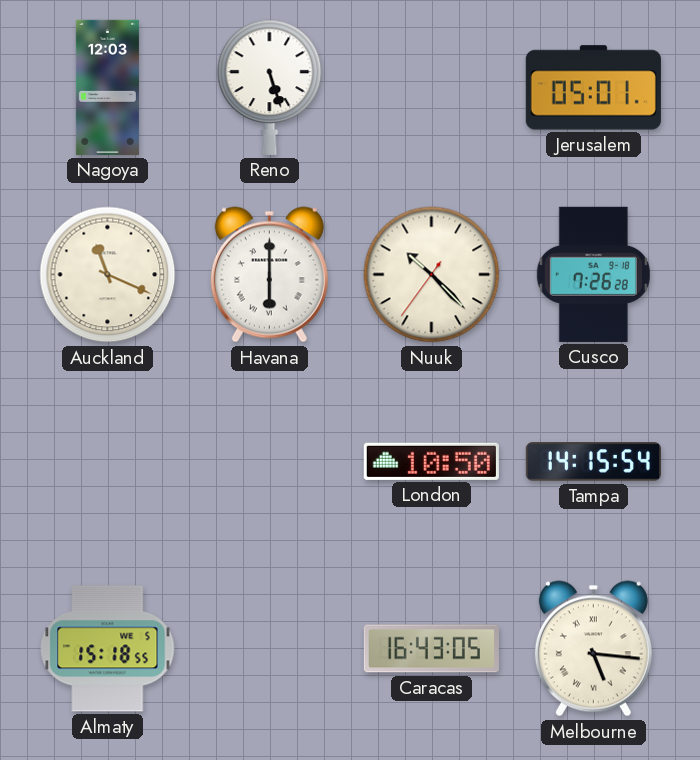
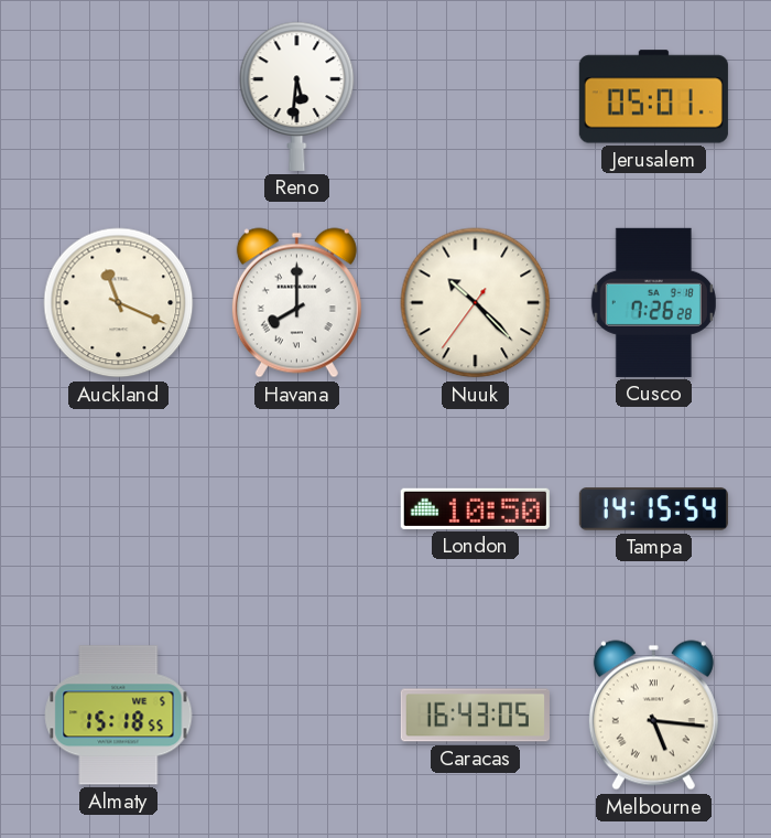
Nagoya: 12:03 -> none (107, 87)
Reno: 5:27 -> 5:31 (297, 96)
Havana: 6:00 -> 8:00 (296, 303)
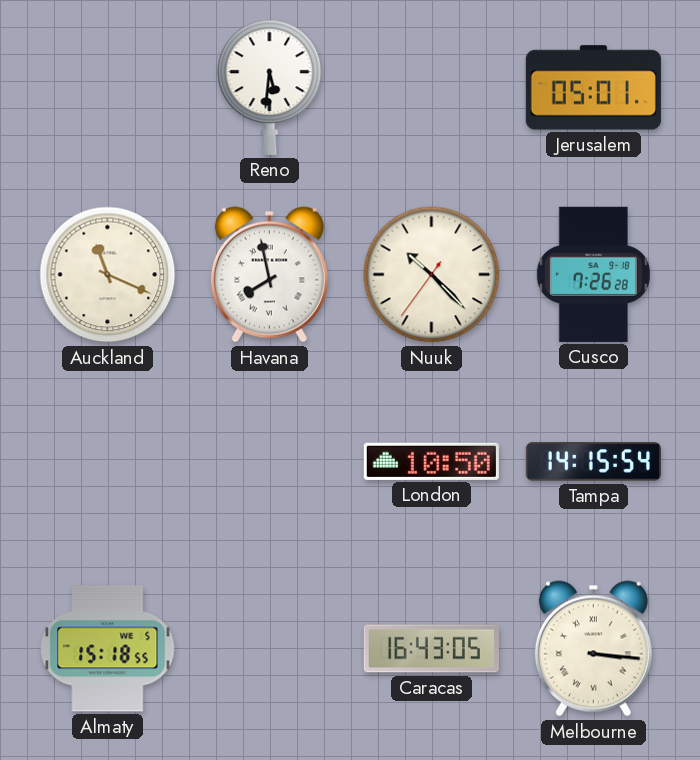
Havana: 8:00 -> 7:58 (269, 275)
Melbourne: 5:16 -> 3:16 (593, 649)
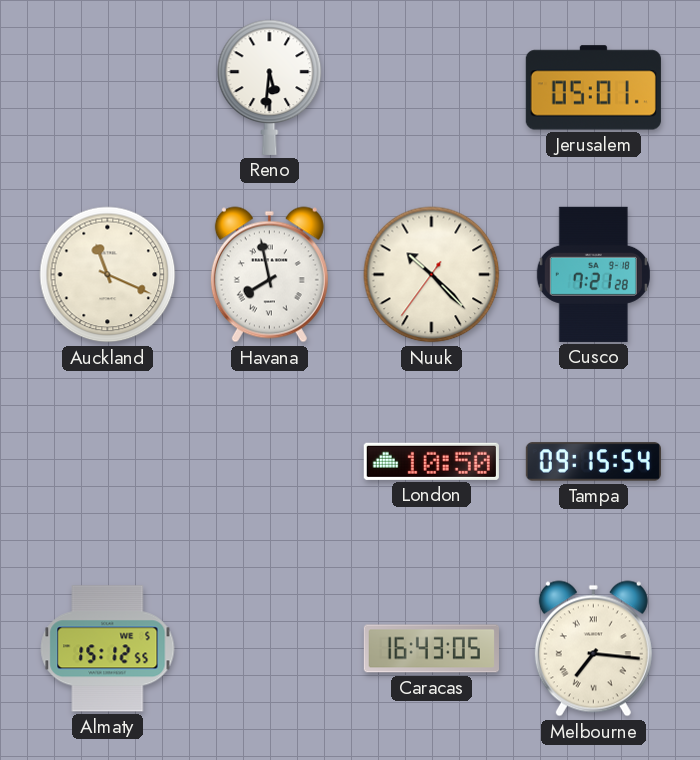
Cusco: 7:26 -> 7:21 (593, 274)
Tampa: 14:15 -> 09:15 (593, 462)
Almaty: 15:18 -> 15:12 (108, 649)
Melbourne: 3:16 -> 7:16 (593, 649)
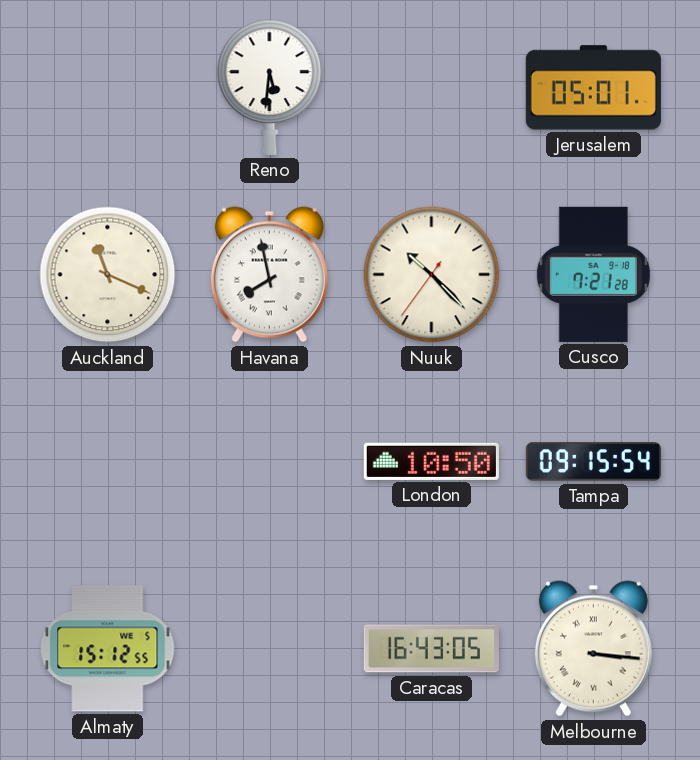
Melbourne: 7:16 -> 3:16 (593, 649)
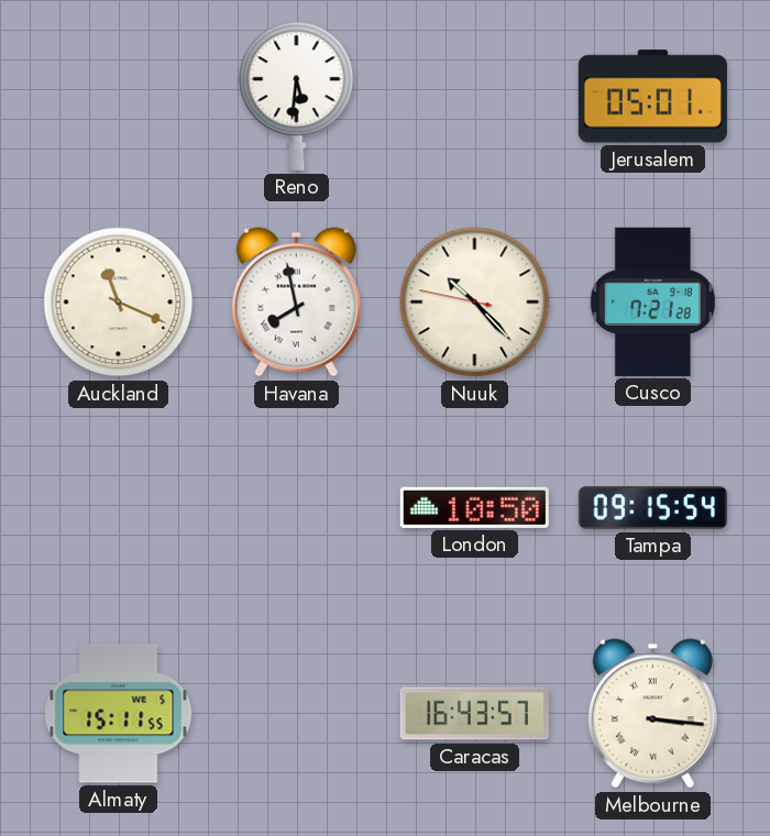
Nuuk: 10:22:36 -> 10:22:47 (475, 302)
Almaty: 15:12 -> 15:11 (119, 714)
Caracas: 16:43:05 -> 16:43:57 (474, 714)
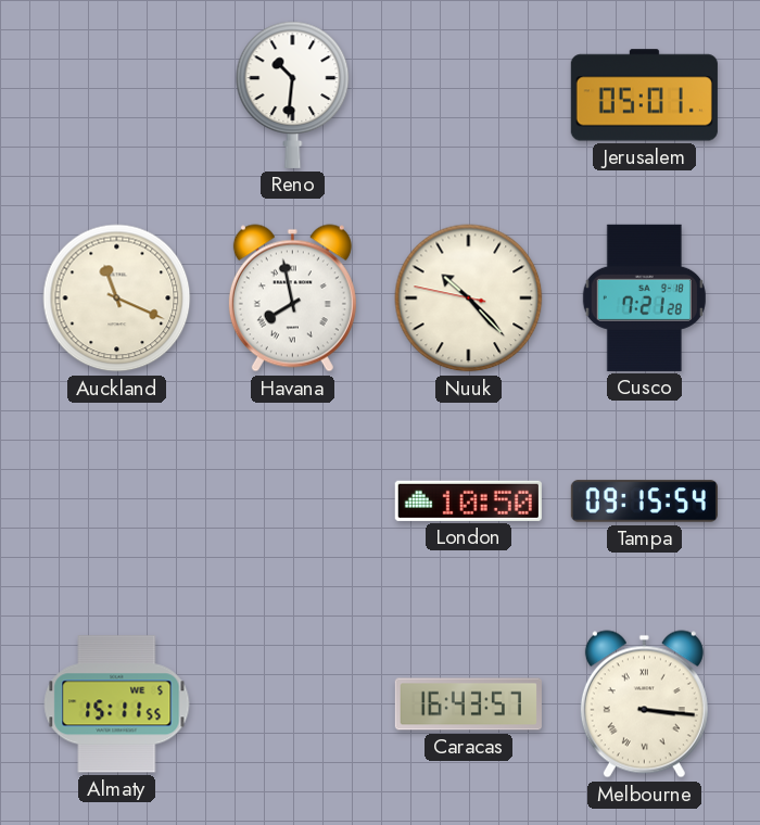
Reno: 5:31 -> 10:31 (293, 94)
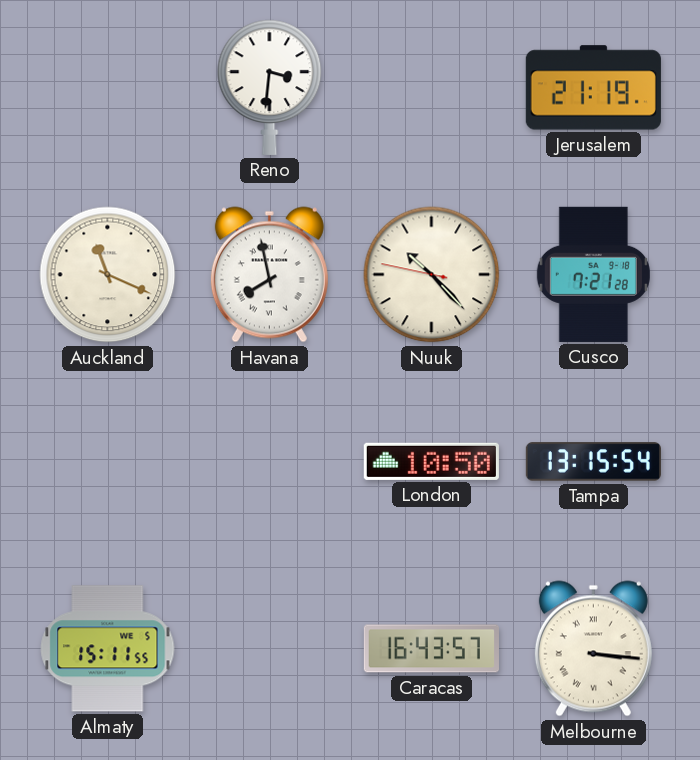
Reno: 10:31 -> 3:31 (270, 87)
Jerusalem: 05:01 -> 21:19 (593, 88)
Tampa: 09:15 -> 13:15 (593, 462)
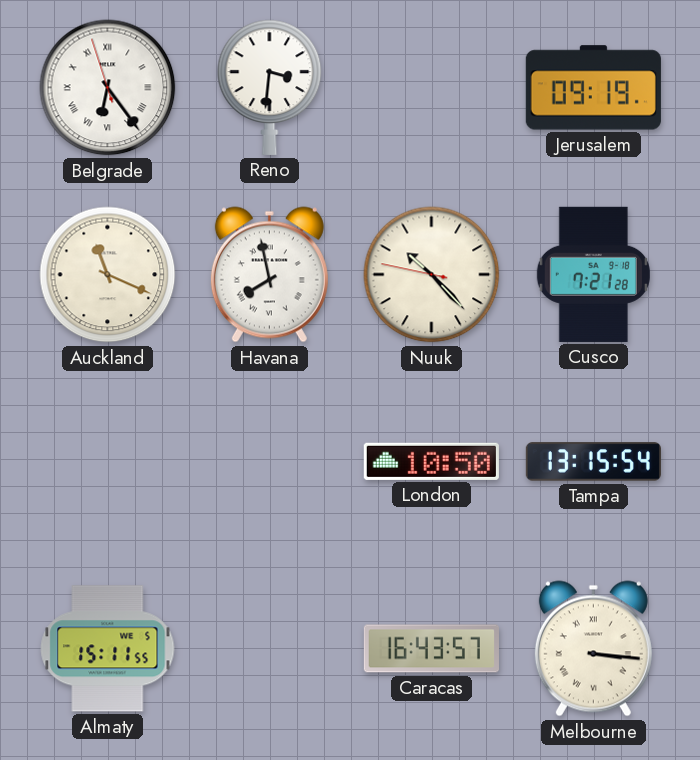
Belgrade: none -> 6:23 (108, 88)
Jerusalem: 21:19 -> 09:19 (593, 88)
